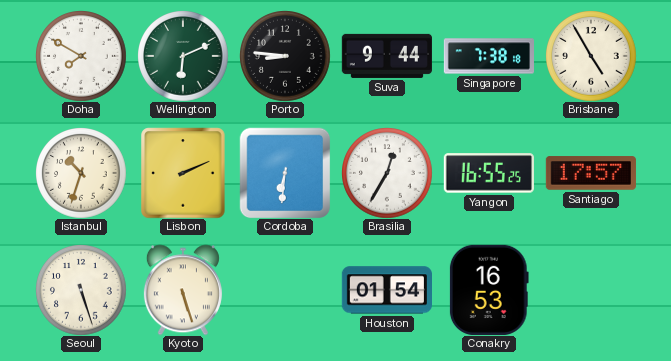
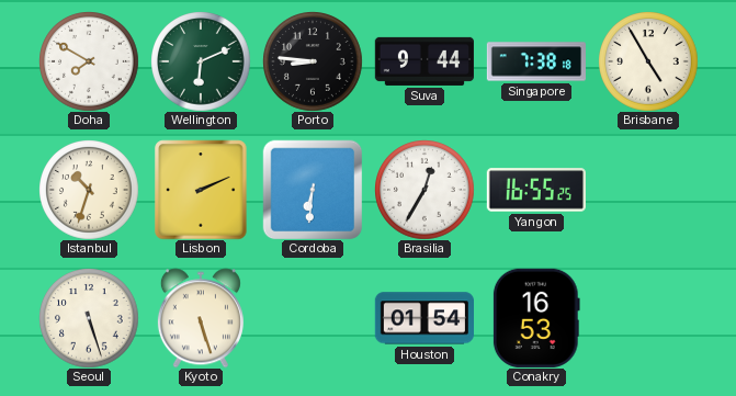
Santiago: 17:57 -> none (591, 173)
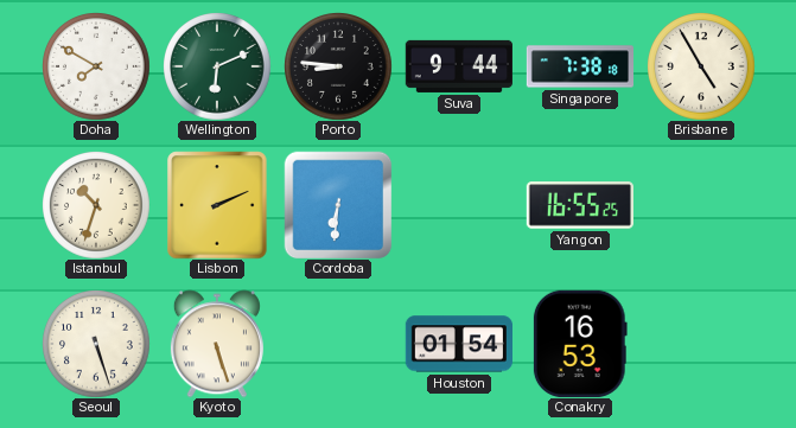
Brasilia: 12:35 -> none (424, 190)
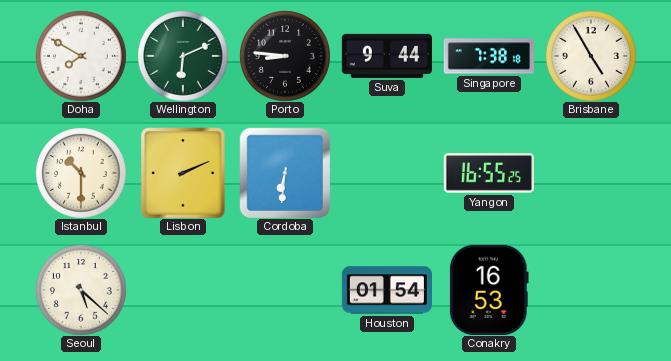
Istanbul: 10:33 -> 10:30 (81, 173)
Seoul: 5:27 -> 5:22 (81, 290)
Kyoto: 5:27 -> none (217, 344)
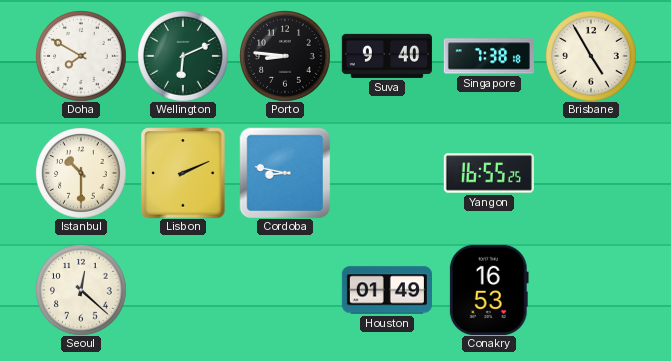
Suva: 9:44 -> 9:40 (386, 56)
Cordoba: 6:31 -> 8:47 (285, 173)
Seoul: 5:22 -> 12:22 (81, 290)
Houston: 01:54 -> 01:49 (386, 290)
